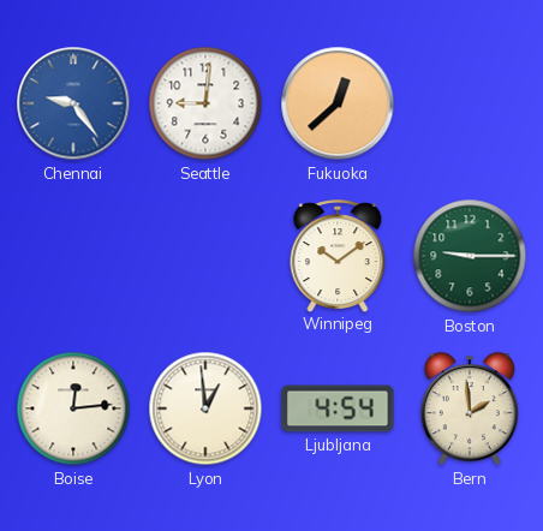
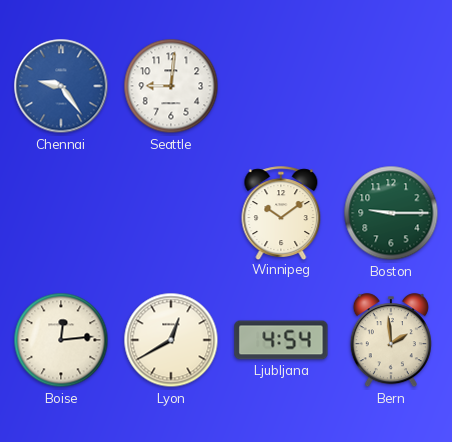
Fukuoka: 12:38 -> none (338, 103)
Lyon: 12:59 -> 12:40 (171, 340)
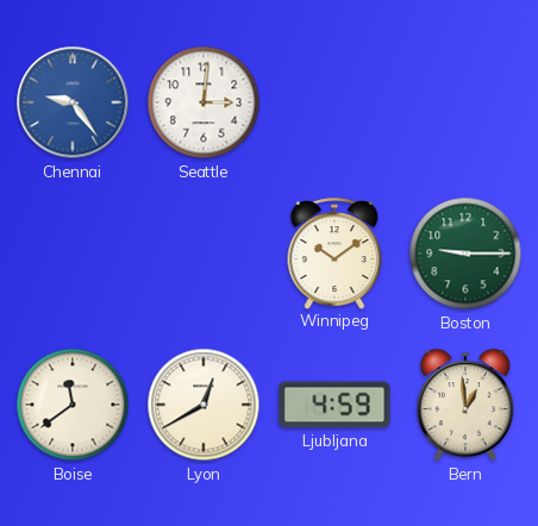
Seattle: 9:01 -> 3:01 (204, 102)
Boise: 12:14 -> 11:39 (73, 405)
Ljubljana: 4:54 -> 4:59 (334, 405)
Bern: 1:59 -> 12:59 (465, 406)
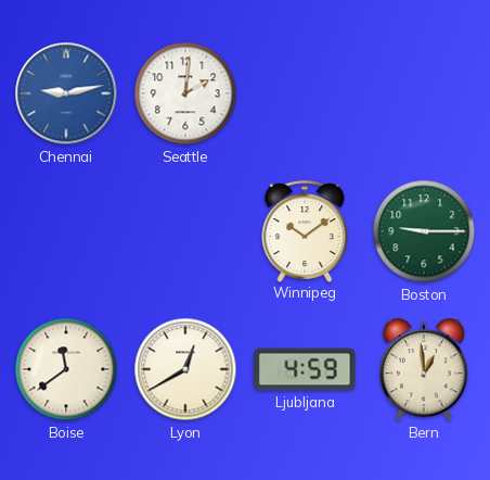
Chennai: 9:24 -> 9:13 (66, 93)
Seattle: 3:01 -> 2:01 (185, 93)
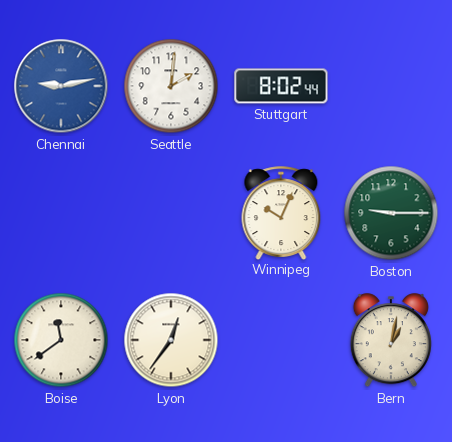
Stuttgart: none -> 8:02 (281, 86)
Winnipeg: 10:09 -> 10:04 (281, 213)
Lyon: 12:40 -> 12:36 (171, 340)
Ljubljana: 4:59 -> none (305, 369)
Bern: 12:59 -> 1:02 (391, 341)
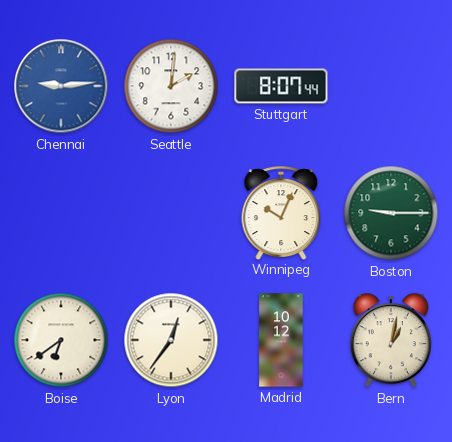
Chennai: 9:13 -> 9:14 (61, 86)
Stuttgart: 8:02 -> 8:07 (281, 86)
Boise: 11:39 -> 6:39 (61, 340)
Madrid: none -> 10:12 (281, 340)
